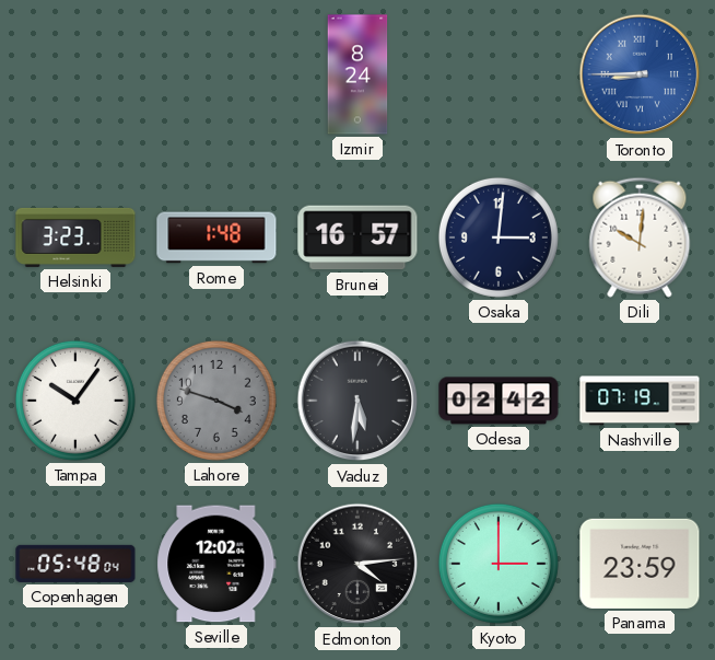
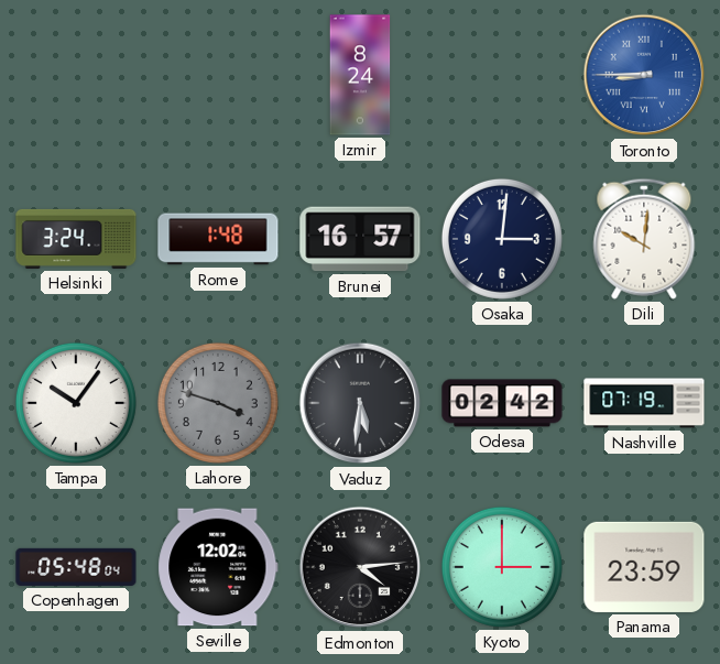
Helsinki: 3:23 -> 3:24 (76, 239)
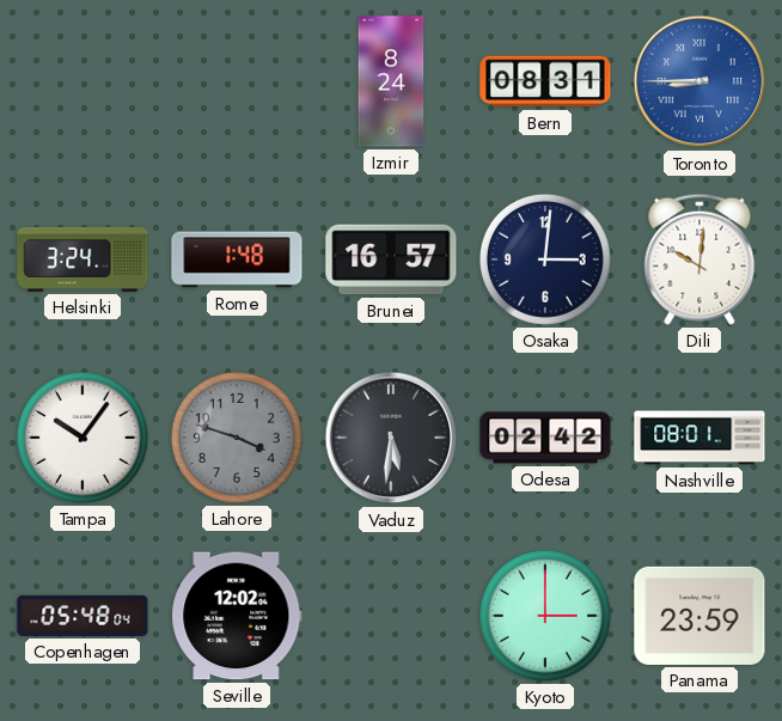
Bern: none -> 08:31 (545, 81)
Nashville: 07:19 -> 08:01 (699, 438)
Edmonton: 4:14 -> none (360, 567)
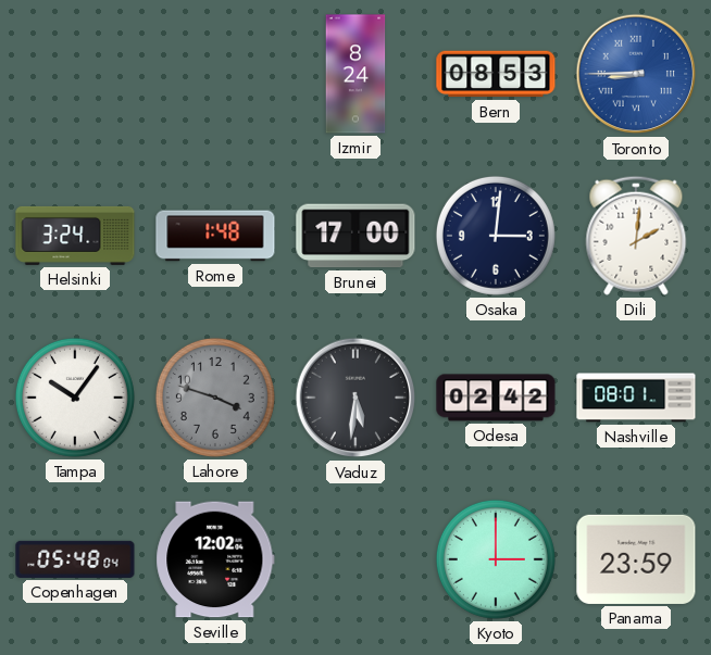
Bern: 08:31 -> 08:53 (496, 74)
Brunei: 16:57 -> 17:00 (355, 236)
Dili: 10:01 -> 2:01 (636, 236)
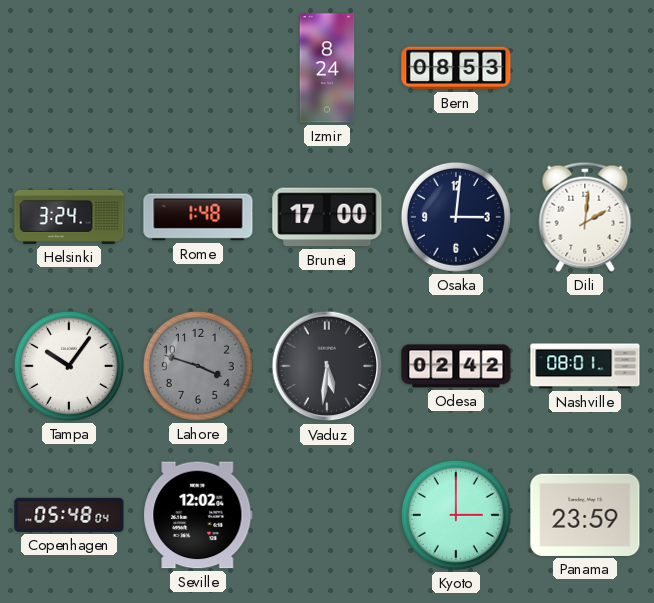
Toronto: 8:45 -> none (636, 74)
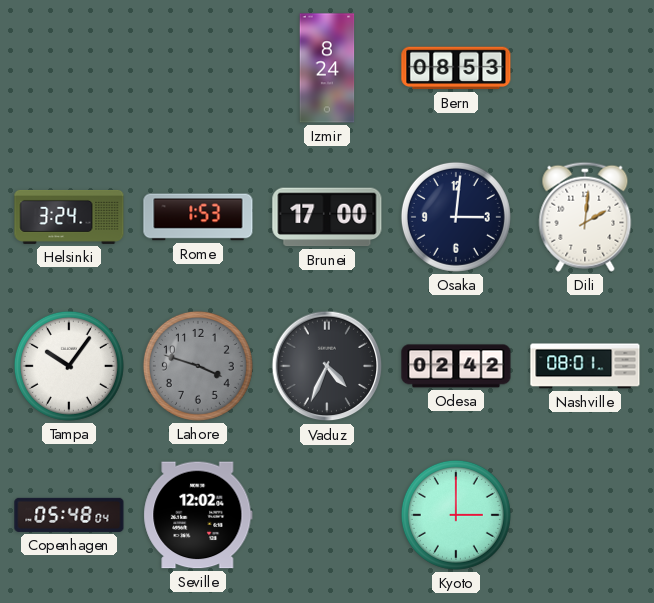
Rome: 1:48 -> 1:53 (198, 217)
Vaduz: 5:31 -> 4:34 (327, 366)
Panama: 23:59 -> none (585, 515)
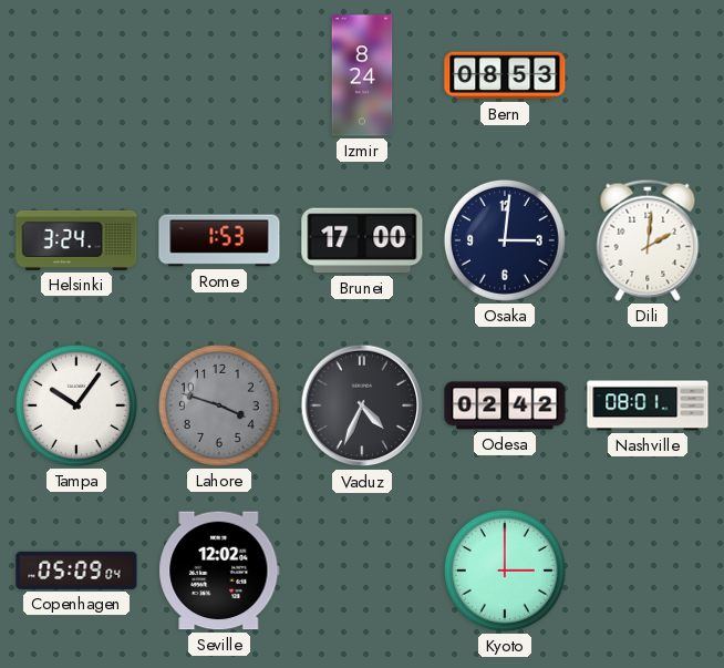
Copenhagen: 05:48 -> 05:09 (76, 571)
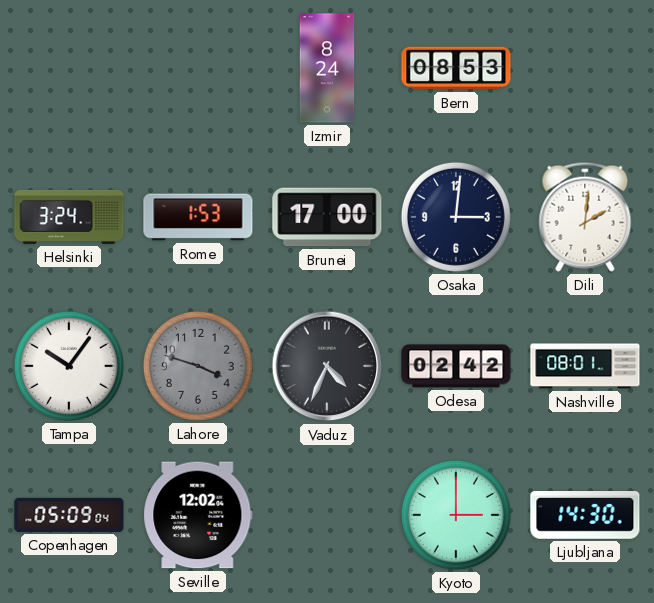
Ljubljana: none -> 14:30 (585, 515)
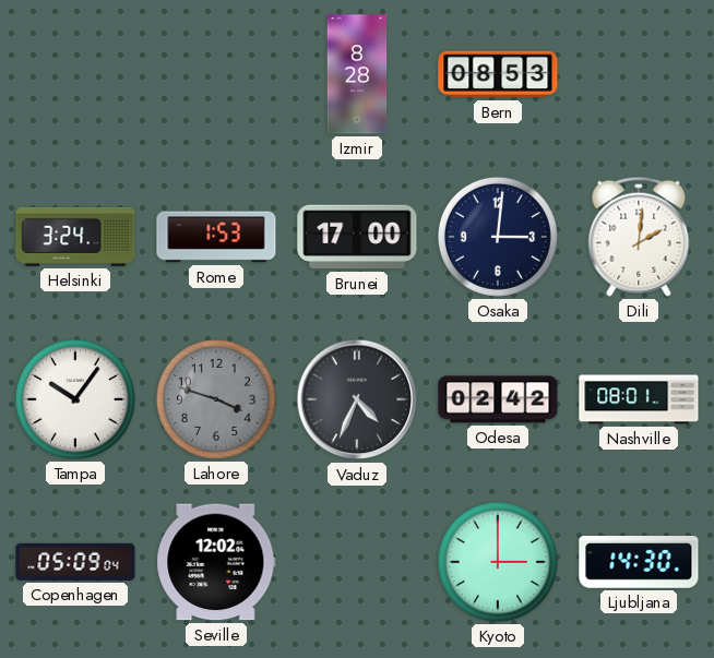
Izmir: 8:24 -> 8:28 (357, 74)
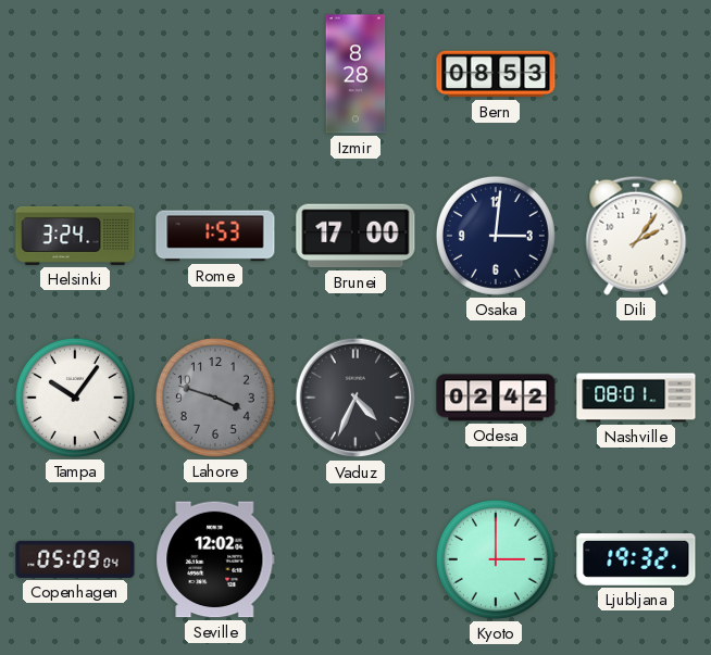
Dili: 2:01 -> 2:06 (636, 236)
Ljubljana: 14:30 -> 19:32 (636, 559)
